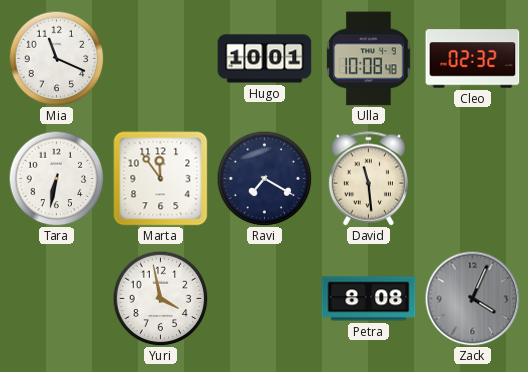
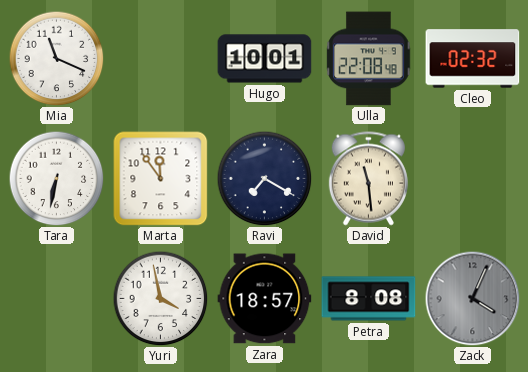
Ulla: 10:08 -> 22:08 (369, 59)
Zara: none -> 18:57 (265, 299)
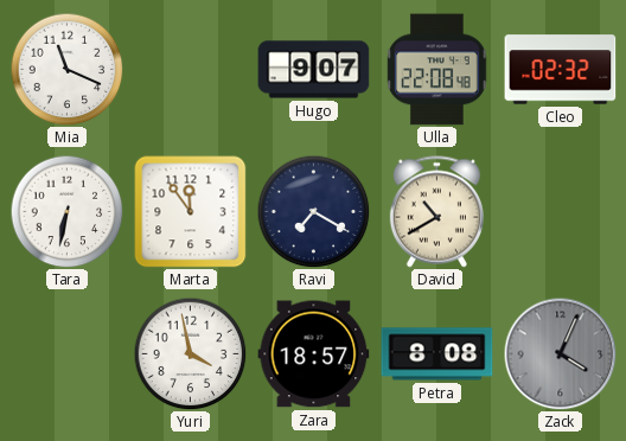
Hugo: 10:01 -> 9:07 (314, 70)
David: 11:29 -> 10:40 (436, 212)
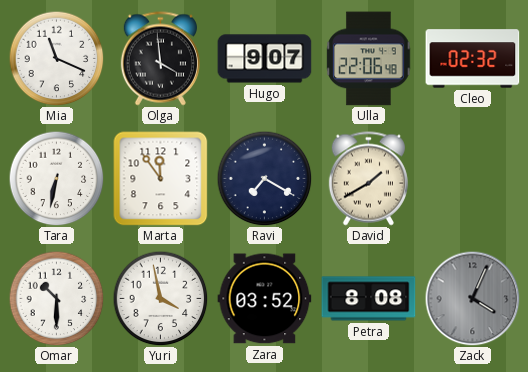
Olga: none -> 3:59 (160, 59)
Ulla: 22:08 -> 22:06 (369, 59)
David: 10:40 -> 1:40 (368, 179)
Omar: none -> 10:30 (56, 298)
Zara: 18:57 -> 03:52 (265, 299)
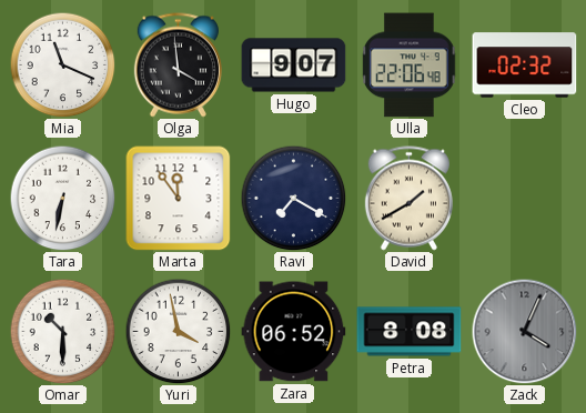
Zara: 03:52 -> 06:52 (294, 332)
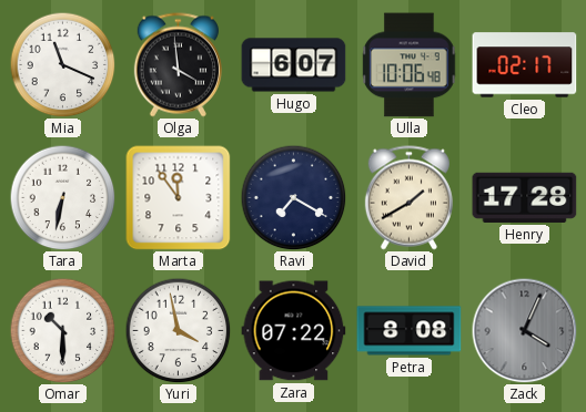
Hugo: 9:07 -> 6:07 (294, 65)
Ulla: 22:06 -> 10:06 (410, 65)
Cleo: 02:32 -> 02:17 (525, 65)
Henry: none -> 17:28 (525, 197)
Zara: 06:52 -> 07:22 (294, 331)
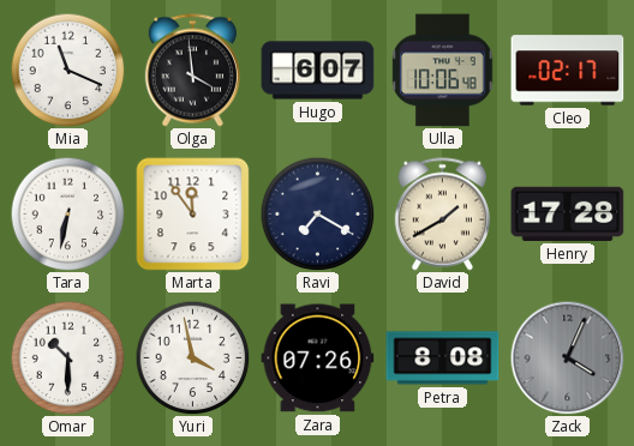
Zara: 07:22 -> 07:26 (318, 358)
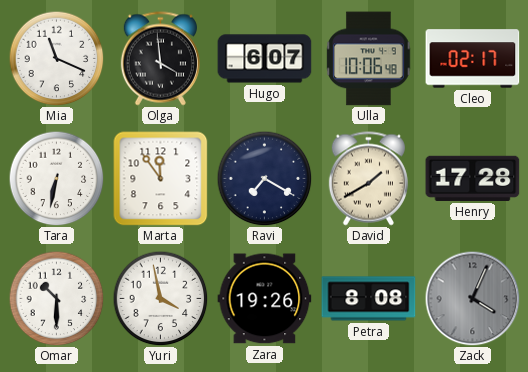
Zara: 07:26 -> 19:26 (265, 299)
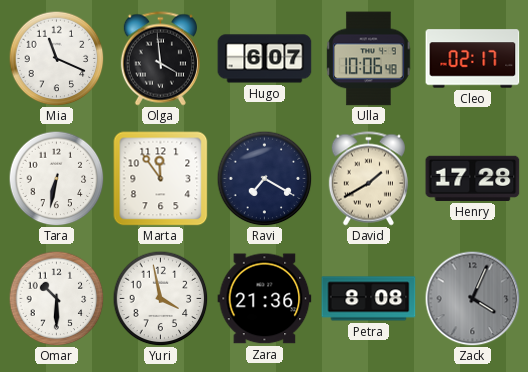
Zara: 19:26 -> 21:36 (265, 299)
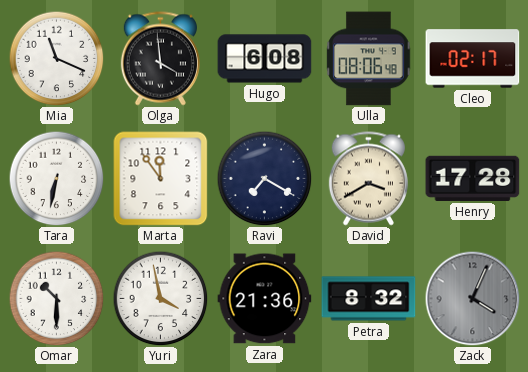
Hugo: 6:07 -> 6:08 (265, 59)
Ulla: 10:06 -> 08:06 (369, 59)
David: 1:40 -> 3:40 (368, 179)
Petra: 8:08 -> 8:32 (369, 299)
